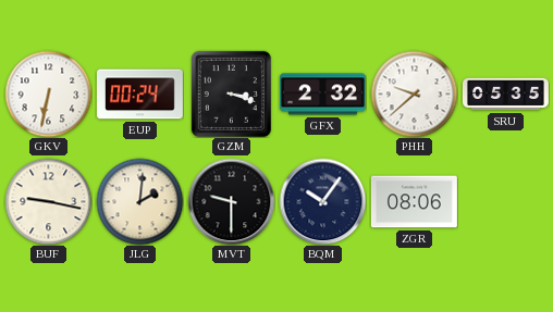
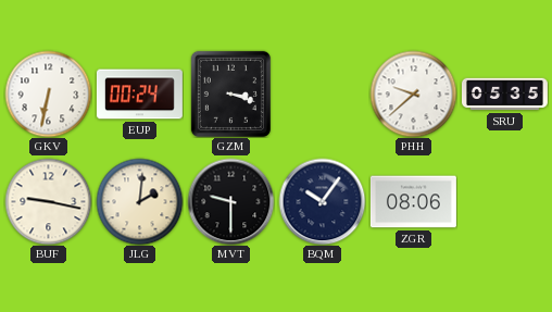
GFX: 2:32 -> none (322, 95)
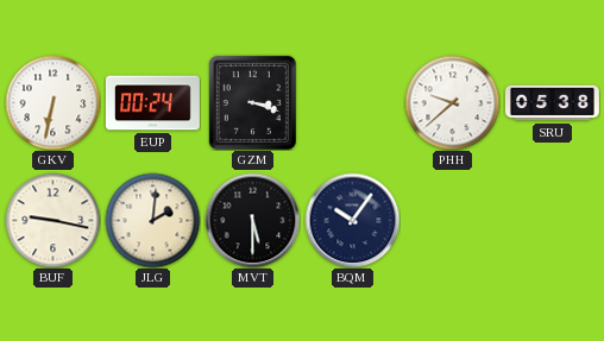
SRU: 05:35 -> 05:38 (552, 103)
MVT: 9:30 -> 5:30 (252, 220)
ZGR: 08:06 -> none (413, 202)
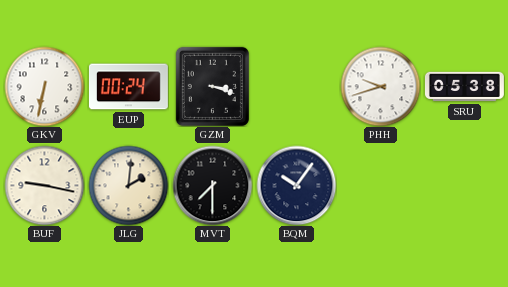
PHH: 9:38 -> 9:42 (380, 86)
MVT: 5:30 -> 7:30 (212, 185)
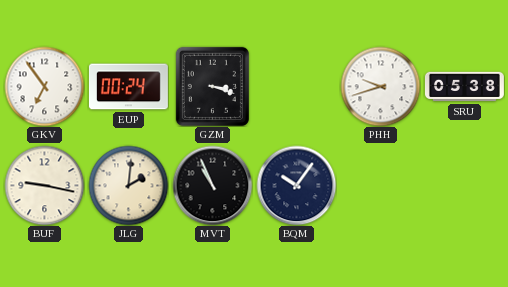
GKV: 6:32 -> 6:54 (44, 86)
MVT: 7:30 -> 10:56 (212, 185)
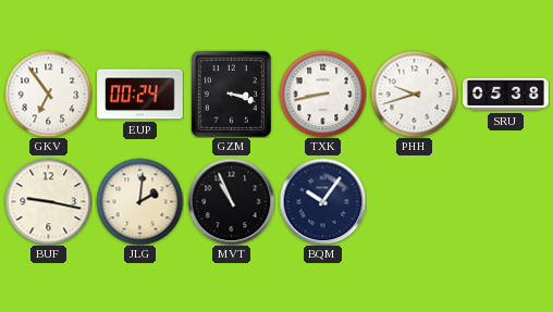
TXK: none -> 8:43 (322, 93)
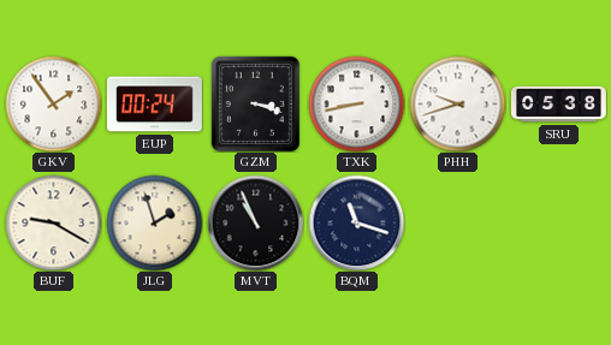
GKV: 6:54 -> 1:54 (53, 103)
BUF: 9:17 -> 9:20 (53, 222)
JLG: 2:01 -> 1:57 (154, 222)
BQM: 10:06 -> 11:18 (356, 222)
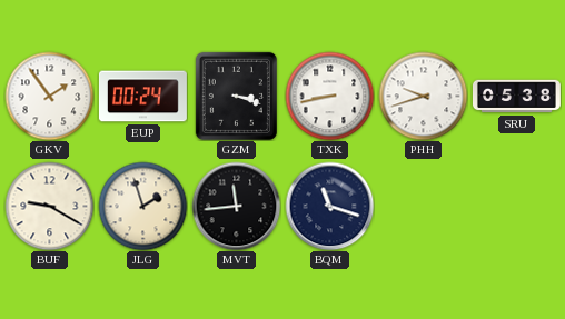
MVT: 10:56 -> 11:44 (236, 206)
